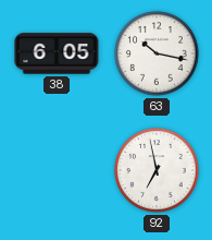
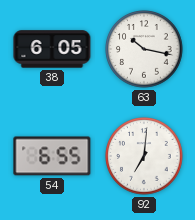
54: none -> 6:55 (52, 156)
92: 6:58 -> 7:01 (144, 156)
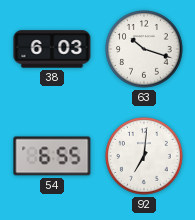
38: 6:05 -> 6:03 (52, 49)
63: 10:17 -> 10:18 (144, 49)
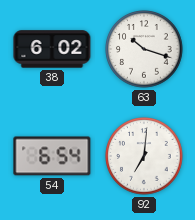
38: 6:03 -> 6:02 (52, 49)
54: 6:55 -> 6:54 (52, 156)
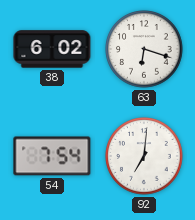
63: 10:18 -> 6:18 (144, 49)
54: 6:54 -> 7:54 (52, 156)
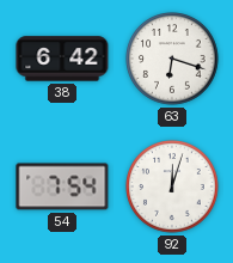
38: 6:02 -> 6:42 (62, 59)
92: 7:01 -> 12:03 (172, 186)
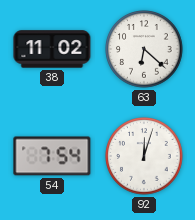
38: 6:42 -> 11:02 (52, 49)
63: 6:18 -> 6:22 (144, 49)
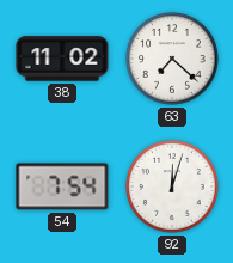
63: 6:22 -> 7:22 (172, 59)
